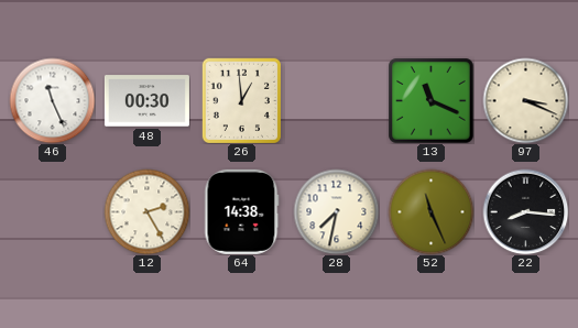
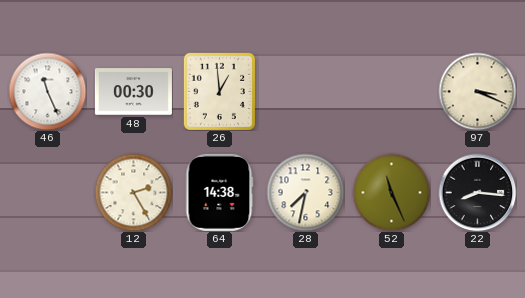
13: 11:19 -> none (430, 100)
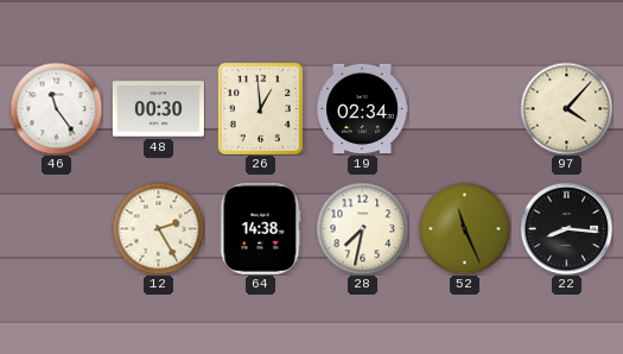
46: 11:26 -> 11:24 (56, 108)
19: none -> 02:34 (362, 109)
97: 3:19 -> 4:07 (566, 108)
